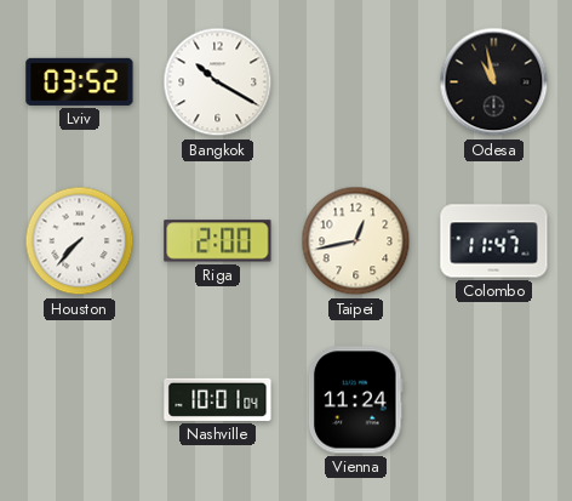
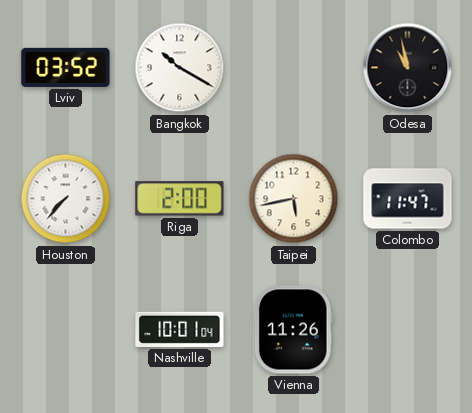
Taipei: 12:43 -> 5:43 (294, 199)
Vienna: 11:24 -> 11:26 (293, 330)
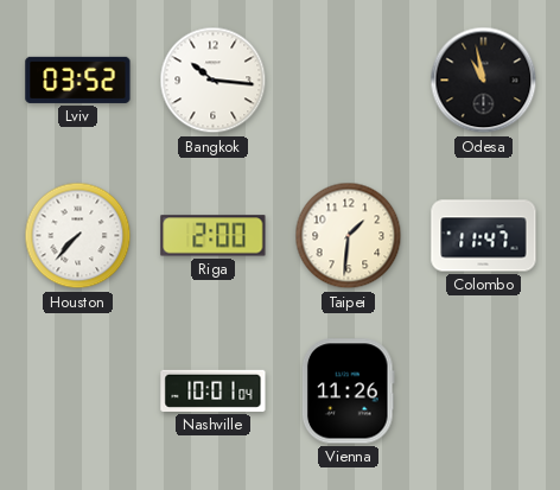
Bangkok: 10:20 -> 10:16 (214, 81)
Taipei: 5:43 -> 1:31 (349, 236)
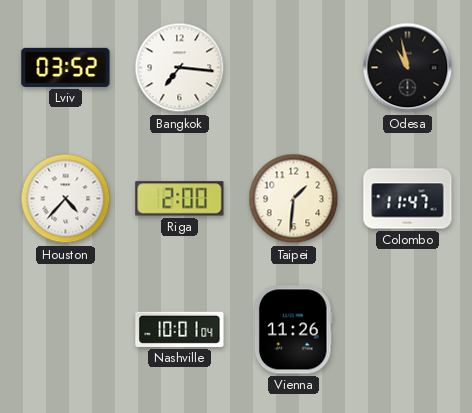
Bangkok: 10:16 -> 7:16 (180, 68)
Houston: 7:37 -> 4:37 (66, 199)
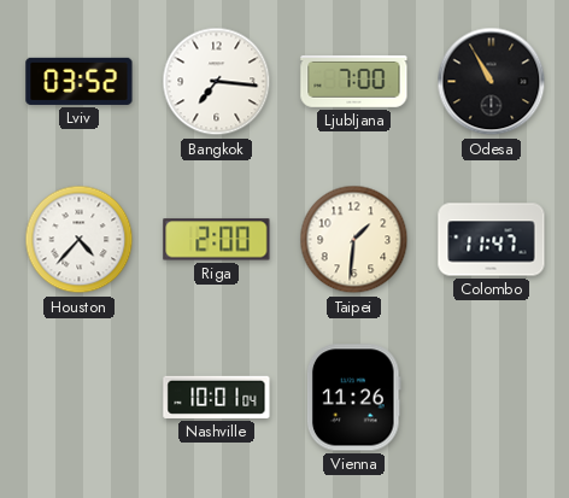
Ljubljana: none -> 7:00 (354, 81)
Odesa: 10:58 -> 10:55 (492, 82)
